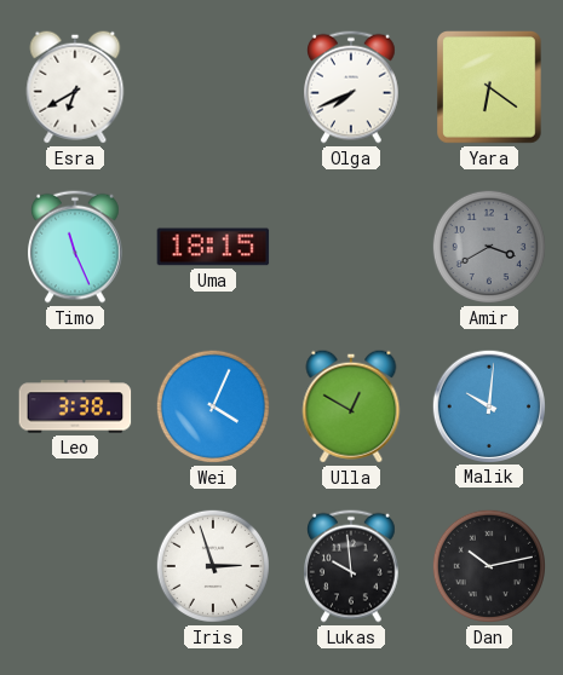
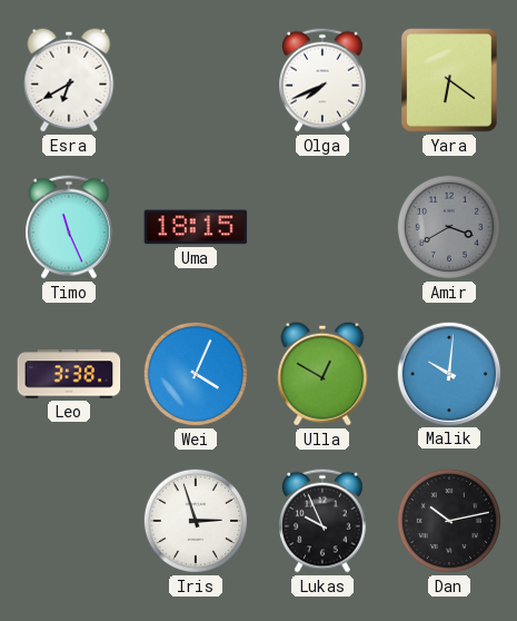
Lukas: 9:59 -> 9:56 (324, 521)
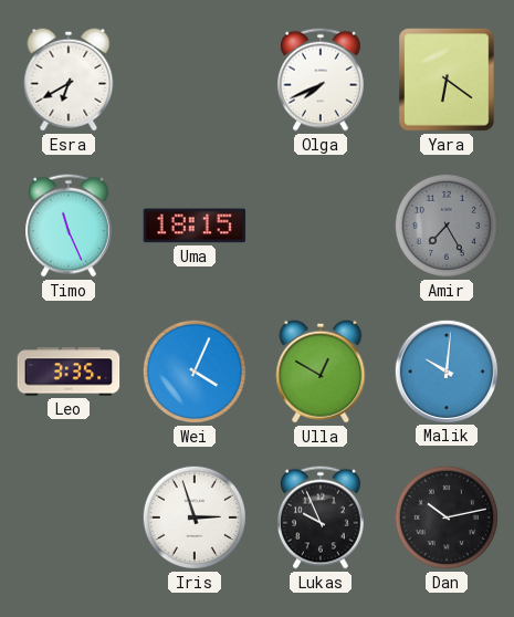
Amir: 3:40 -> 7:25 (447, 226)
Leo: 3:38 -> 3:35 (69, 372)
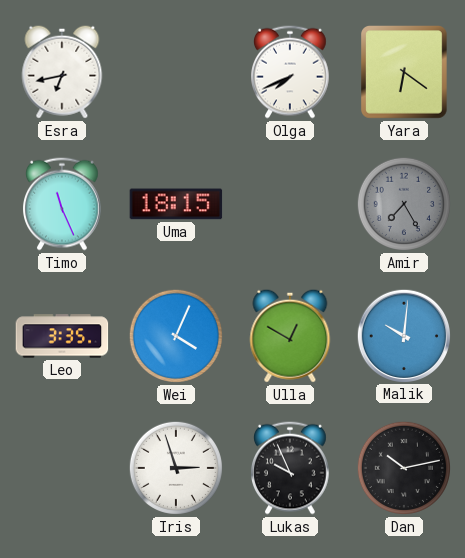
Esra: 6:40 -> 6:43 (62, 72)
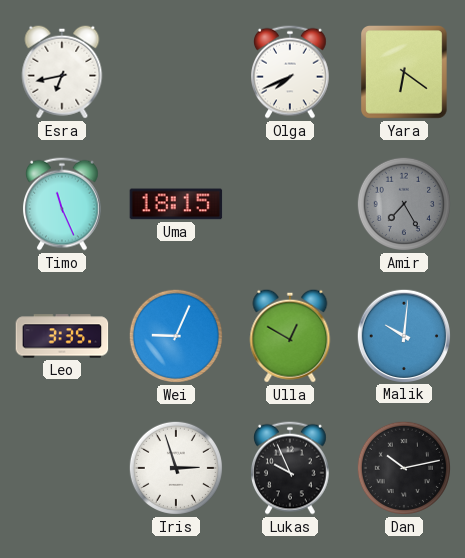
Wei: 4:04 -> 9:04 (176, 336)
